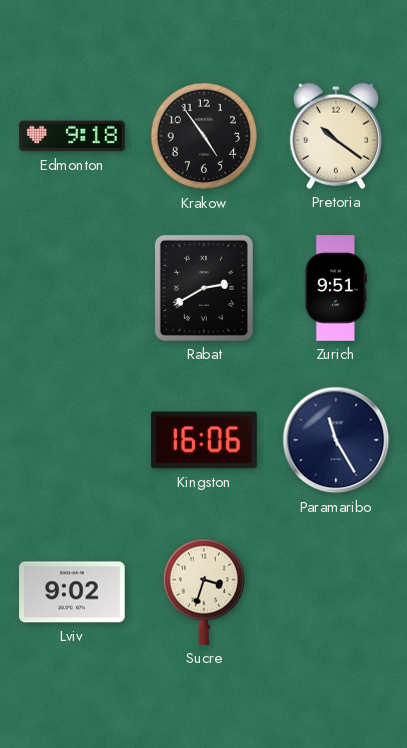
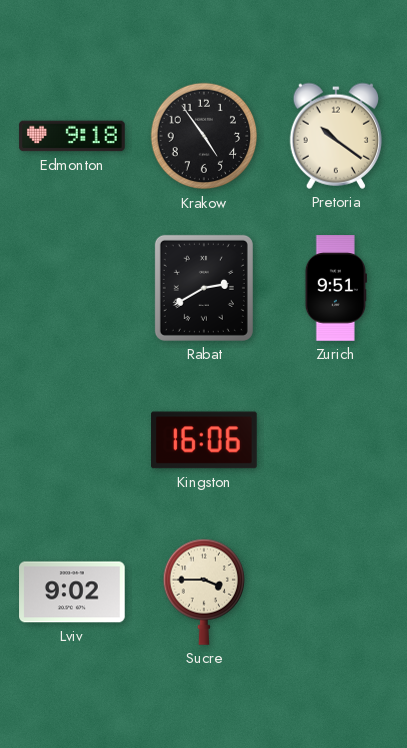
Paramaribo: 11:25 -> none (336, 440)
Sucre: 3:33 -> 3:45 (203, 592)
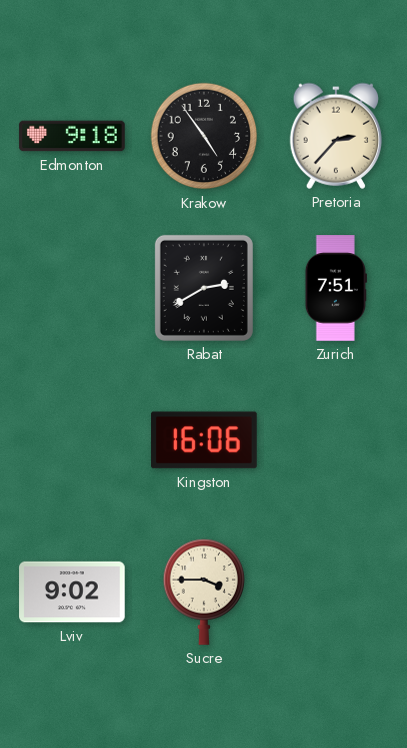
Pretoria: 10:21 -> 2:37 (335, 136)
Zurich: 9:51 -> 7:51 (336, 288)
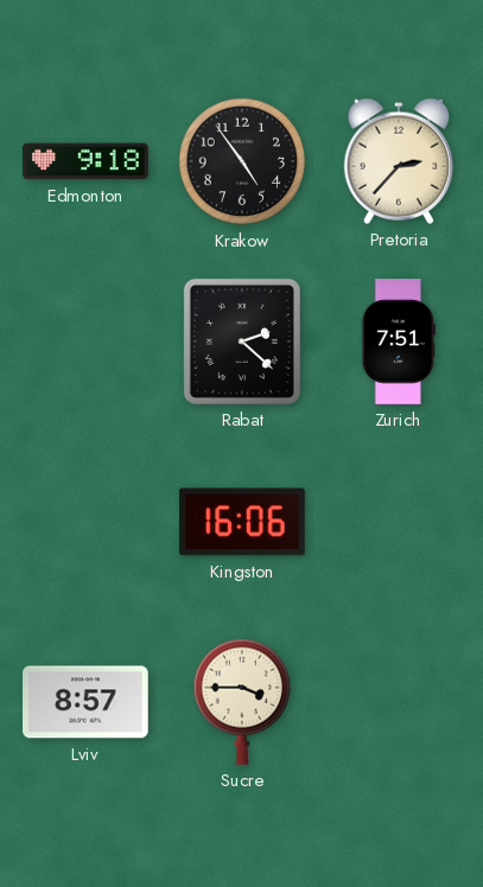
Rabat: 2:40 -> 2:22 (242, 342)
Lviv: 9:02 -> 8:57 (85, 702)
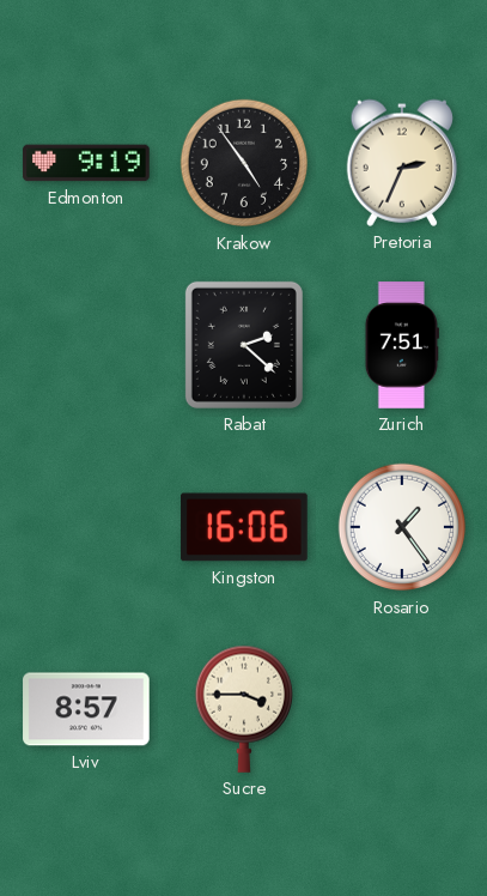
Edmonton: 9:18 -> 9:19 (86, 163)
Pretoria: 2:37 -> 2:34 (401, 163)
Rosario: none -> 1:24 (402, 527)
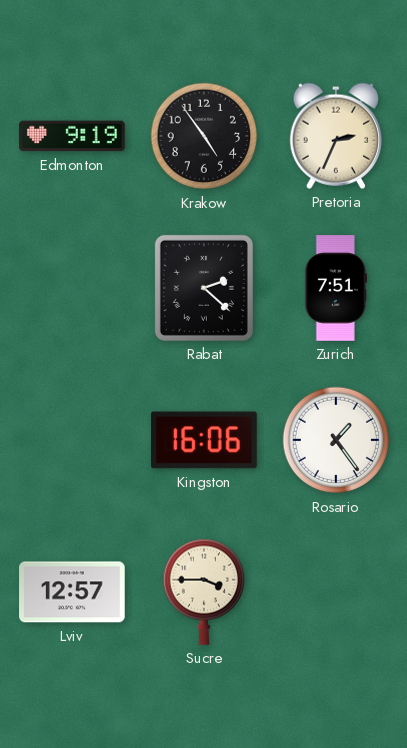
Lviv: 8:57 -> 12:57 (72, 592)
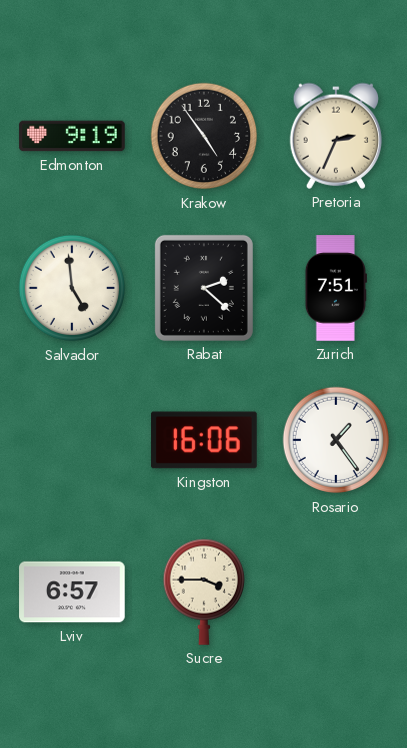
Salvador: none -> 4:59 (72, 288)
Lviv: 12:57 -> 6:57 (72, 592)
